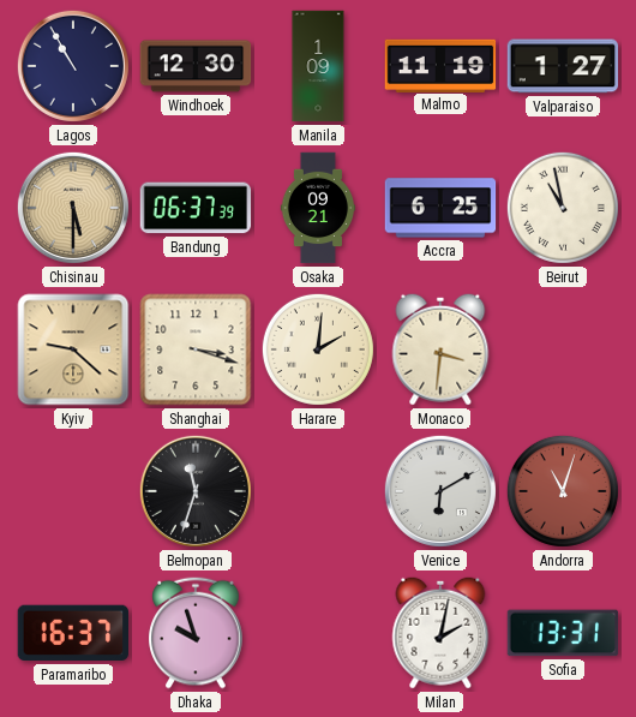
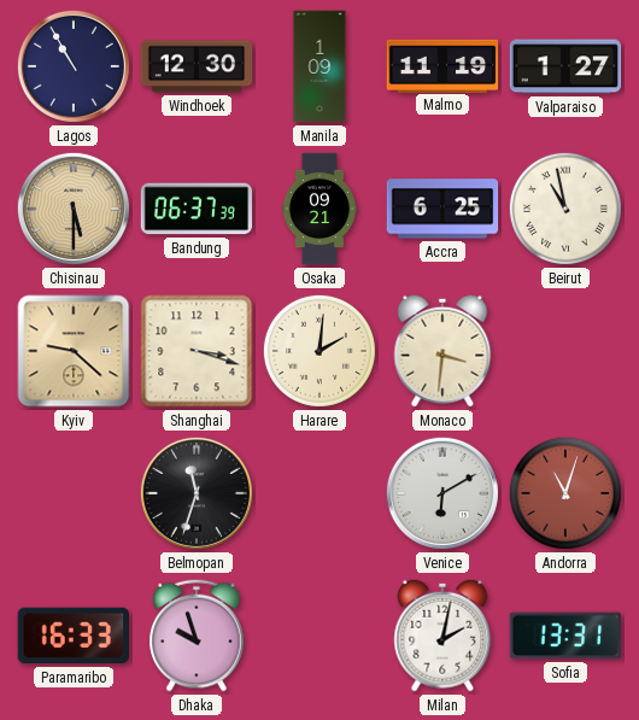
Paramaribo: 16:37 -> 16:33 (74, 636)
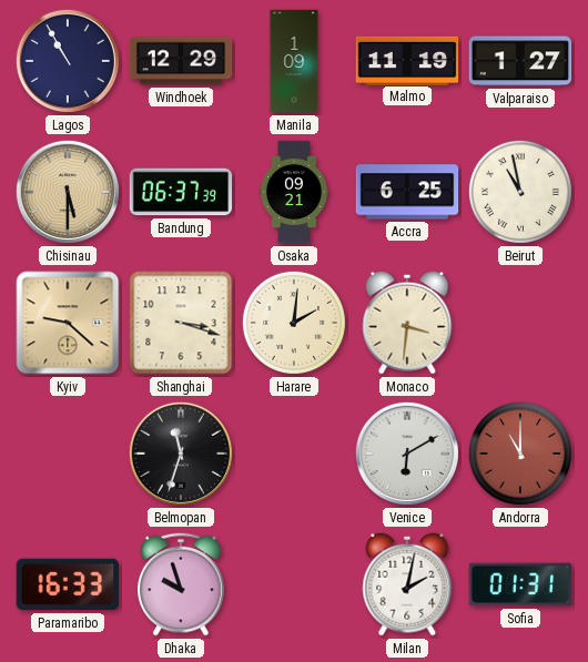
Windhoek: 12:30 -> 12:29 (181, 61)
Andorra: 11:03 -> 11:00 (520, 454)
Sofia: 13:31 -> 01:31 (520, 584)
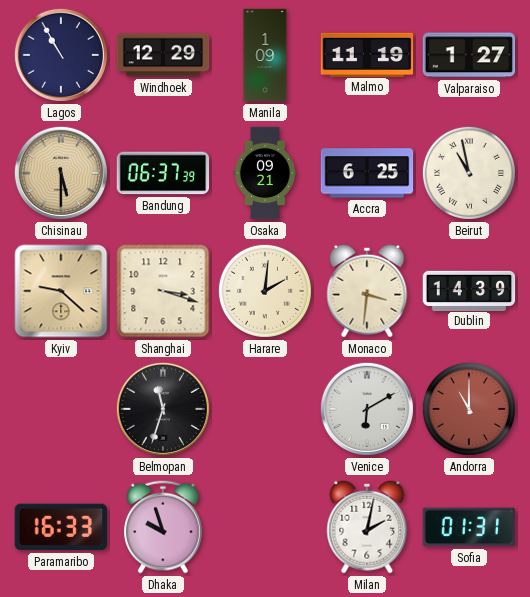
Dublin: none -> 14:39 (469, 290)
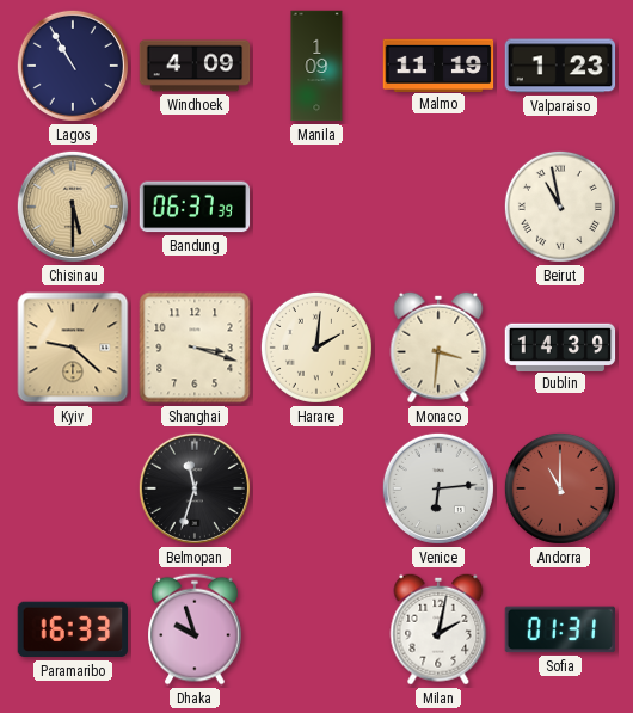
Windhoek: 12:29 -> 4:09 (195, 66)
Valparaiso: 1:27 -> 1:23 (560, 66)
Osaka: 09:21 -> none (264, 173)
Accra: 6:25 -> none (367, 173)
Venice: 6:10 -> 6:14 (438, 488)
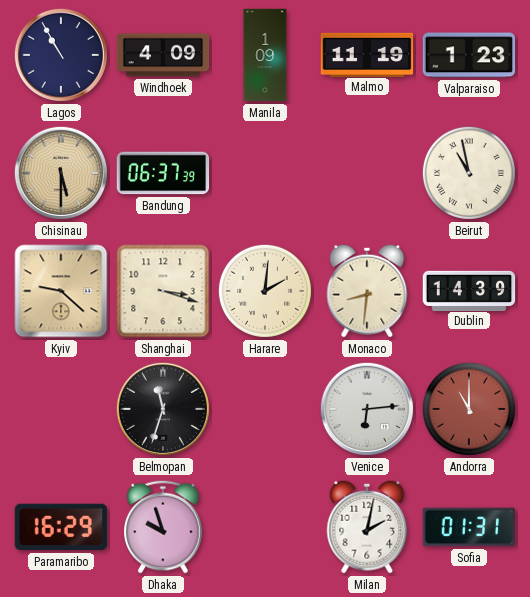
Monaco: 3:31 -> 8:31 (367, 291)
Paramaribo: 16:33 -> 16:29 (61, 527)
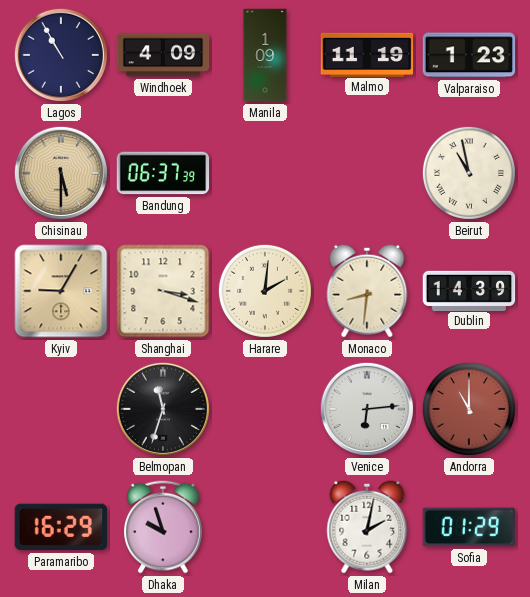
Kyiv: 9:22 -> 9:05 (61, 291)
Sofia: 01:31 -> 01:29 (469, 527)
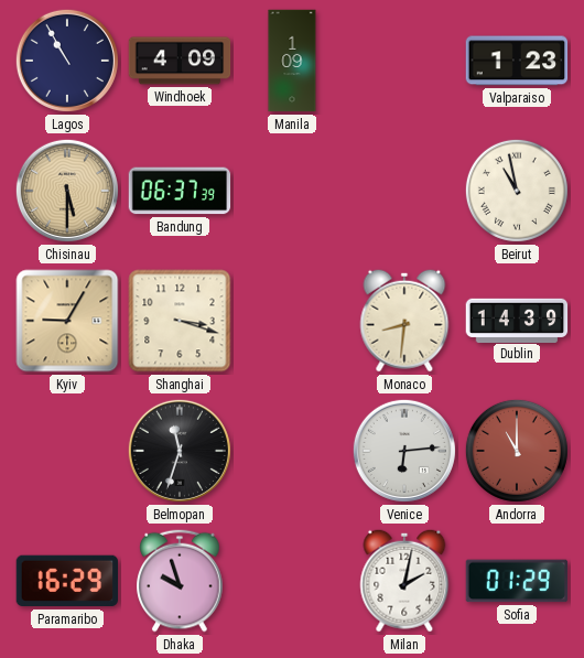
Malmo: 11:19 -> none (367, 54)
Harare: 2:01 -> none (265, 291)
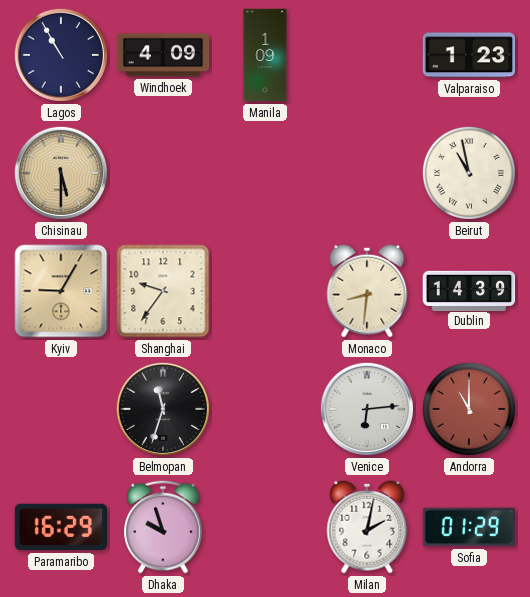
Bandung: 06:37 -> none (180, 191)
Shanghai: 3:18 -> 9:36 (163, 291)
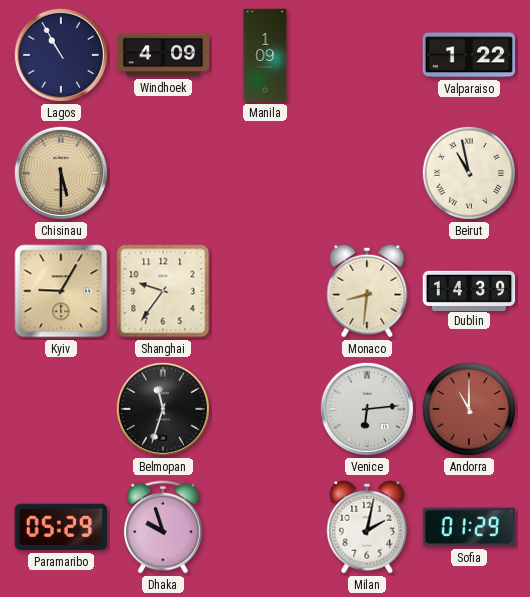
Valparaiso: 1:23 -> 1:22 (469, 55)
Paramaribo: 16:29 -> 05:29 (61, 527)
